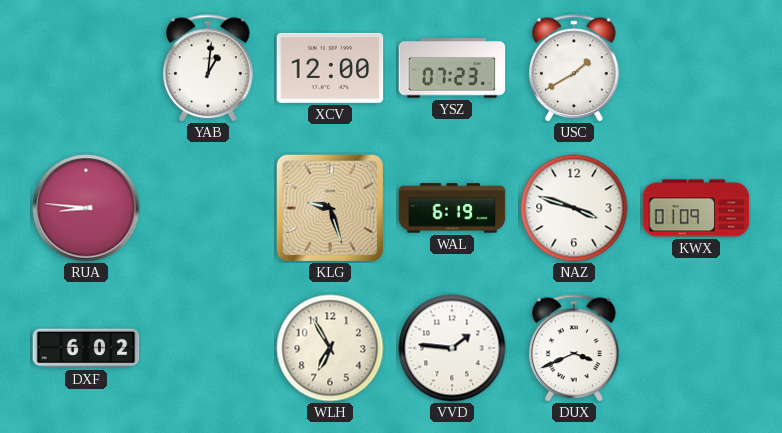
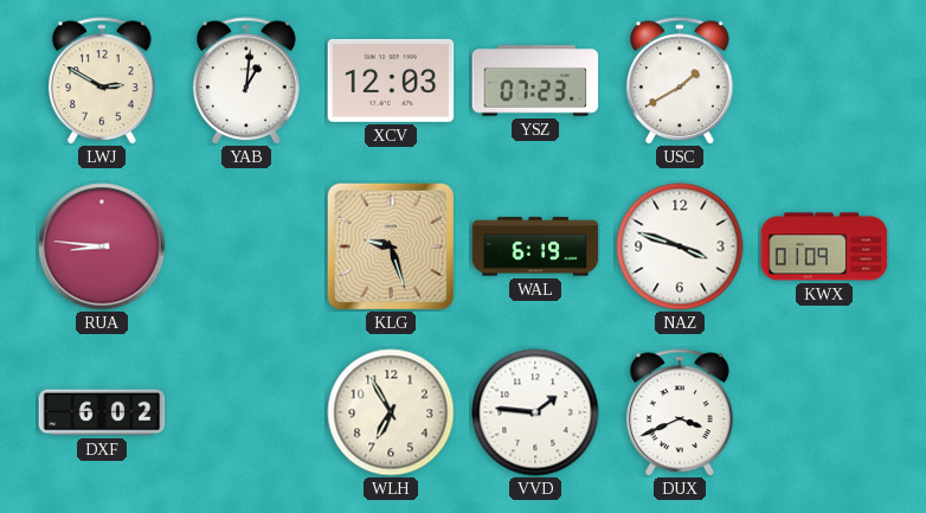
LWJ: none -> 2:50 (103, 81)
XCV: 12:00 -> 12:03 (391, 81)
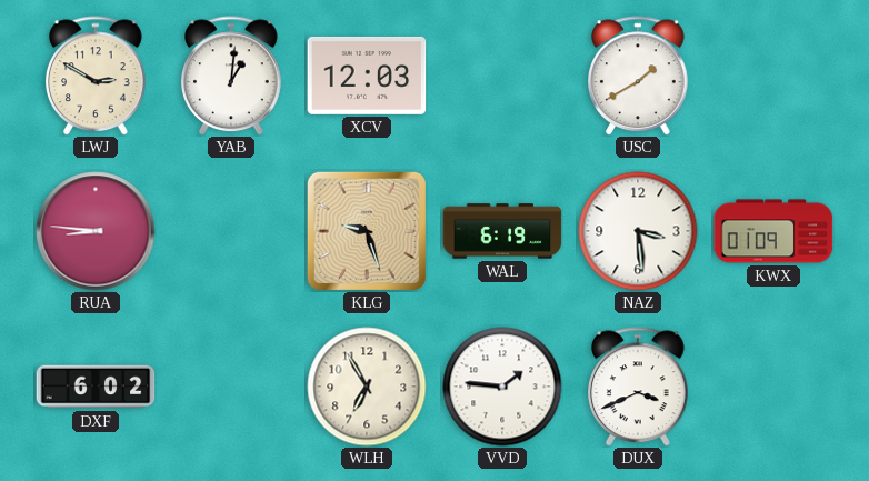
YSZ: 07:23 -> none (535, 81)
NAZ: 3:48 -> 3:29 (638, 231)
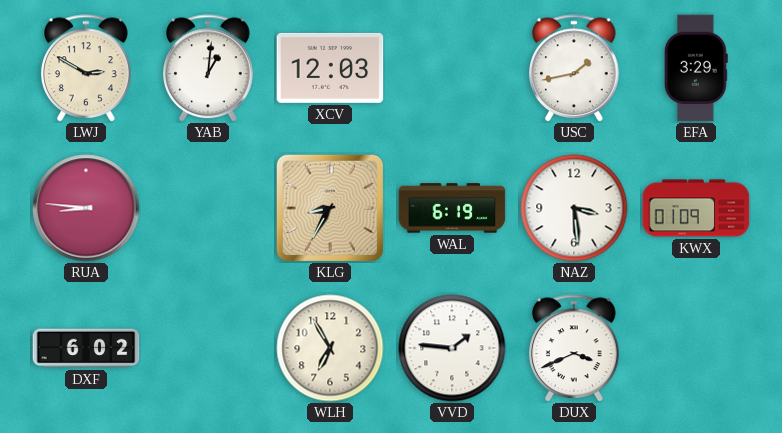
USC: 1:40 -> 1:43 (575, 68)
EFA: none -> 3:29 (696, 68)
KLG: 9:27 -> 8:35 (330, 208)
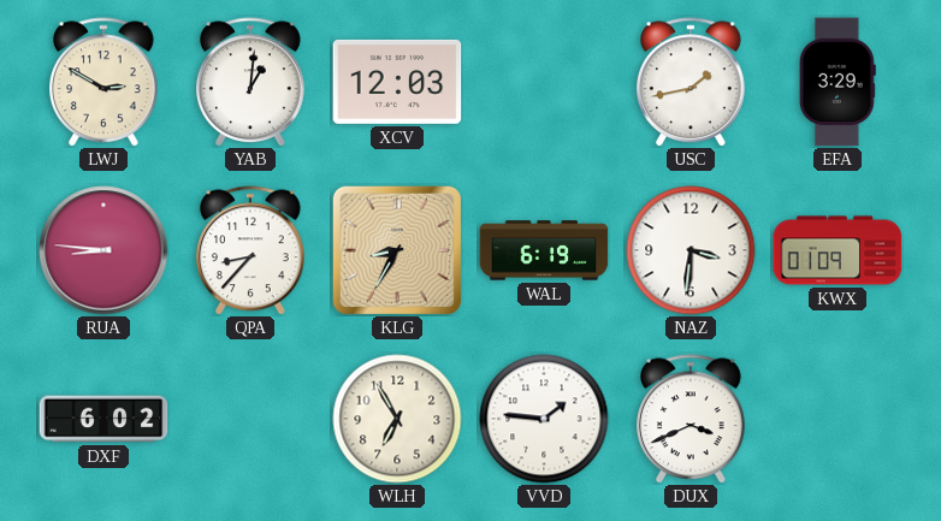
QPA: none -> 8:37 (251, 250)
NAZ: 3:29 -> 3:31 (691, 250)
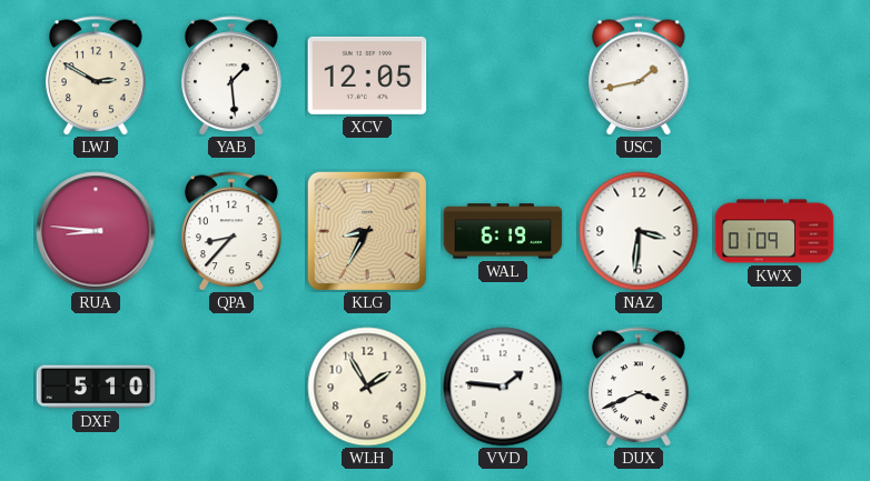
YAB: 1:01 -> 1:29 (233, 76)
XCV: 12:03 -> 12:05 (367, 76)
EFA: 3:29 -> none (838, 82)
DXF: 6:02 -> 5:10 (96, 387)
WLH: 6:55 -> 1:55 (367, 387)
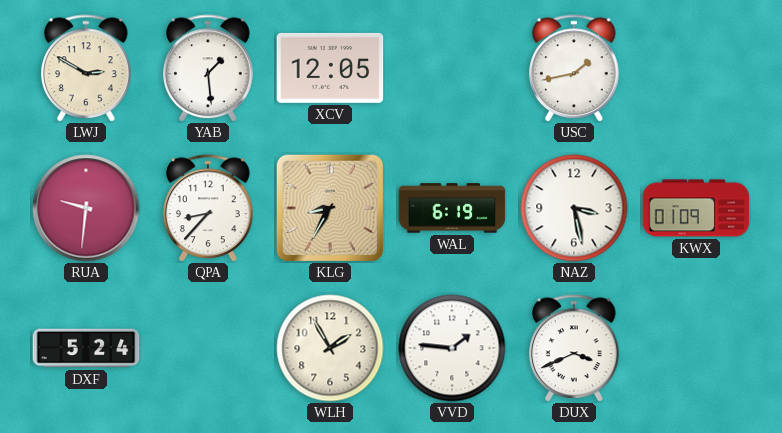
RUA: 8:46 -> 9:31 (86, 208)
NAZ: 3:31 -> 3:28 (574, 208)
DXF: 5:10 -> 5:24 (86, 348)
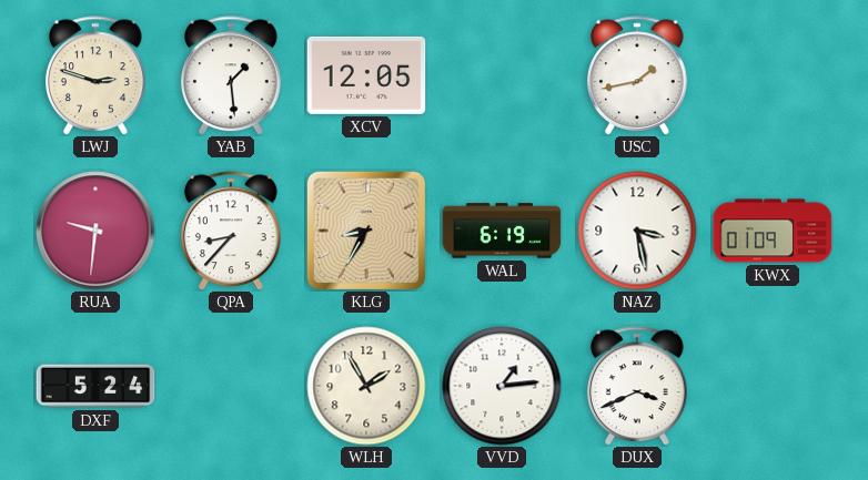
LWJ: 2:50 -> 2:48 (97, 75)
VVD: 1:46 -> 1:14 (502, 386)
